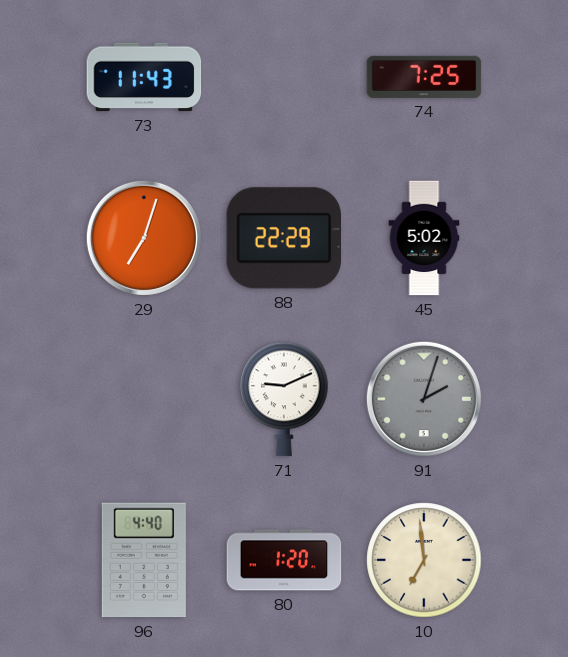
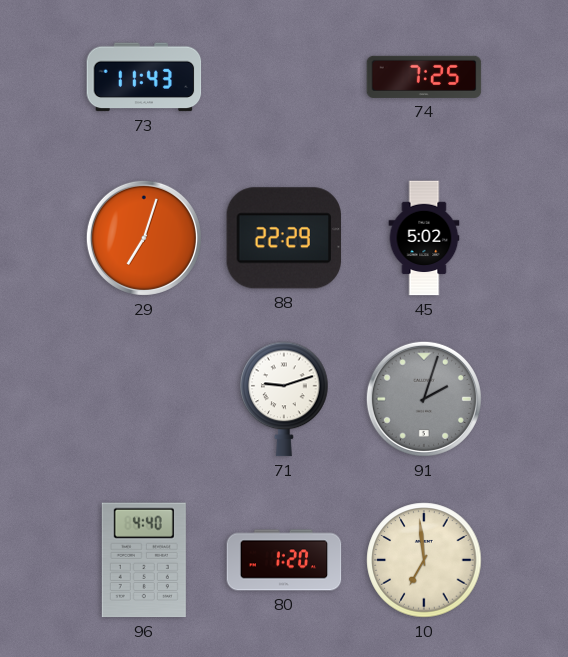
71: 9:11 -> 9:12 (284, 399)
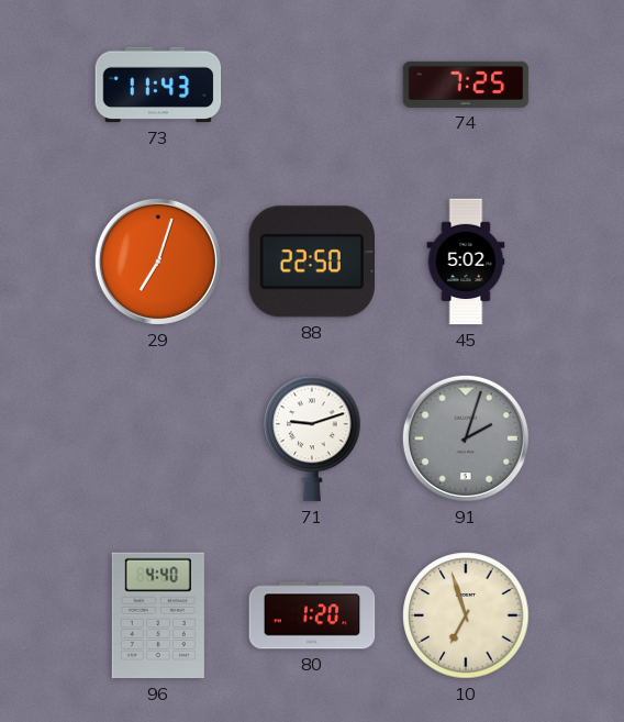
88: 22:29 -> 22:50 (311, 262)
10: 6:59 -> 6:57 (466, 615)
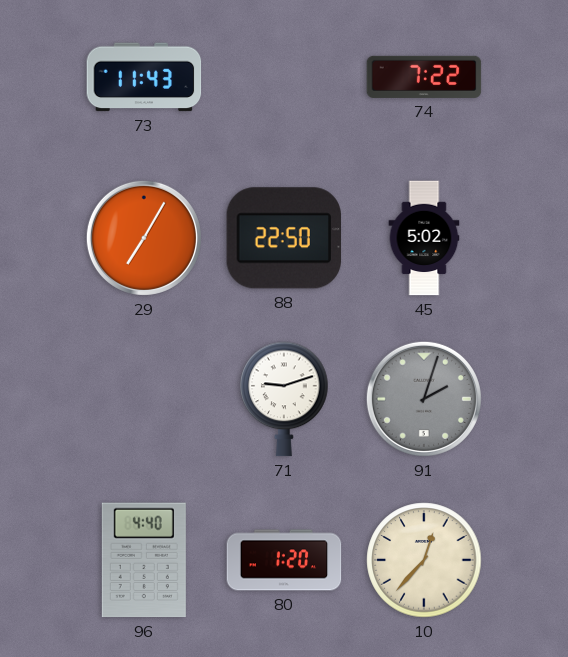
74: 7:25 -> 7:22 (424, 77)
29: 7:03 -> 7:05 (144, 238)
10: 6:57 -> 12:37 (424, 560)
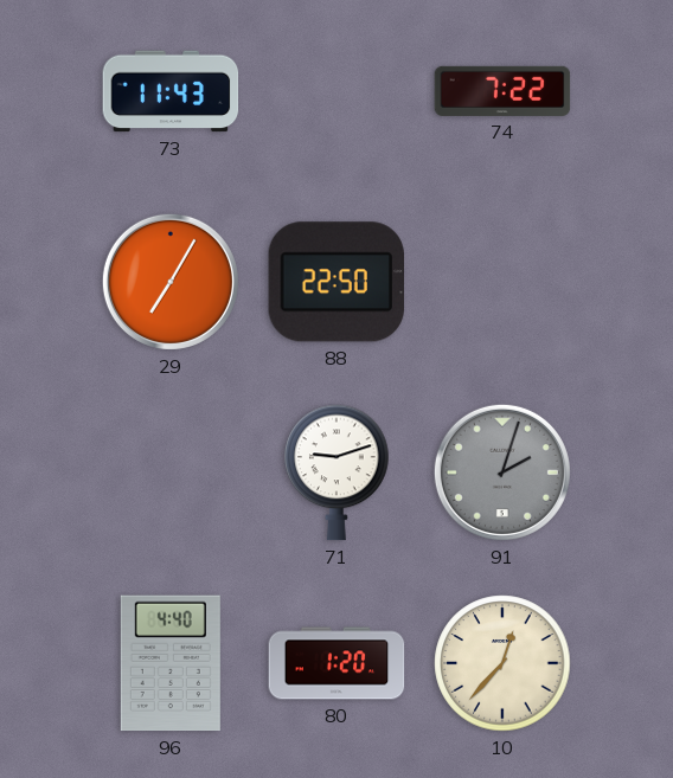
45: 5:02 -> none (424, 238)
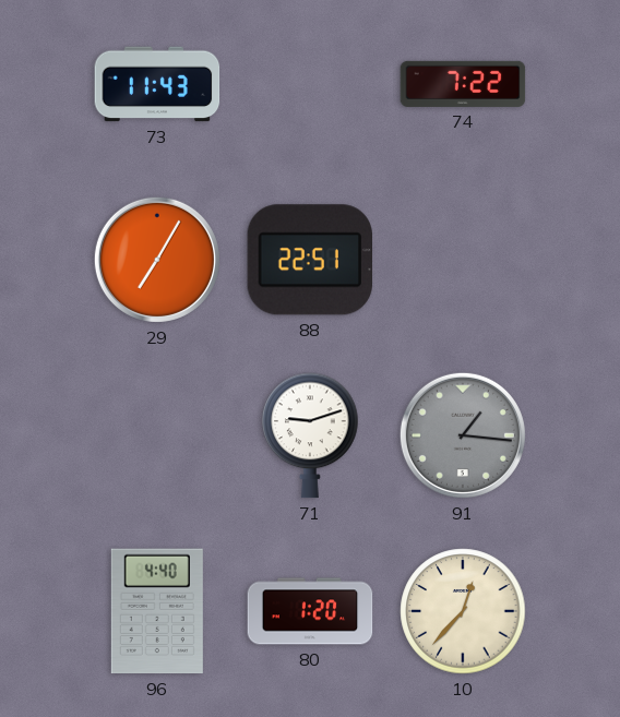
88: 22:50 -> 22:51 (309, 260)
91: 2:03 -> 1:16 (463, 435)
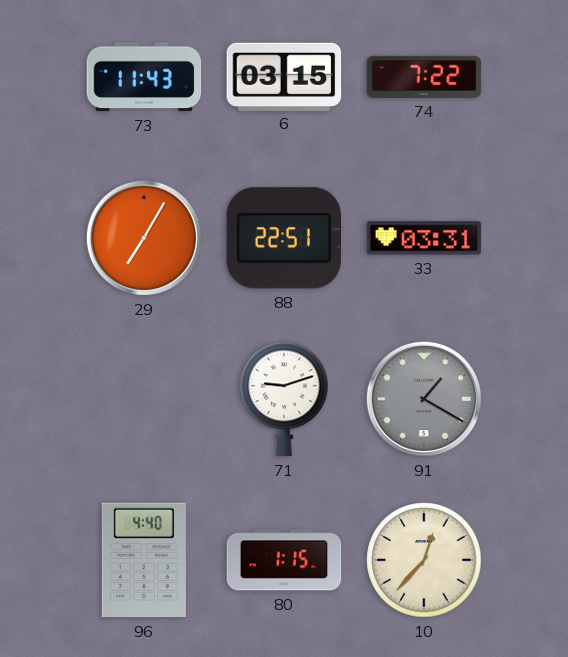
6: none -> 03:15 (284, 76)
33: none -> 03:31 (424, 238)
91: 1:16 -> 1:20 (424, 399)
80: 1:20 -> 1:15 (284, 560)
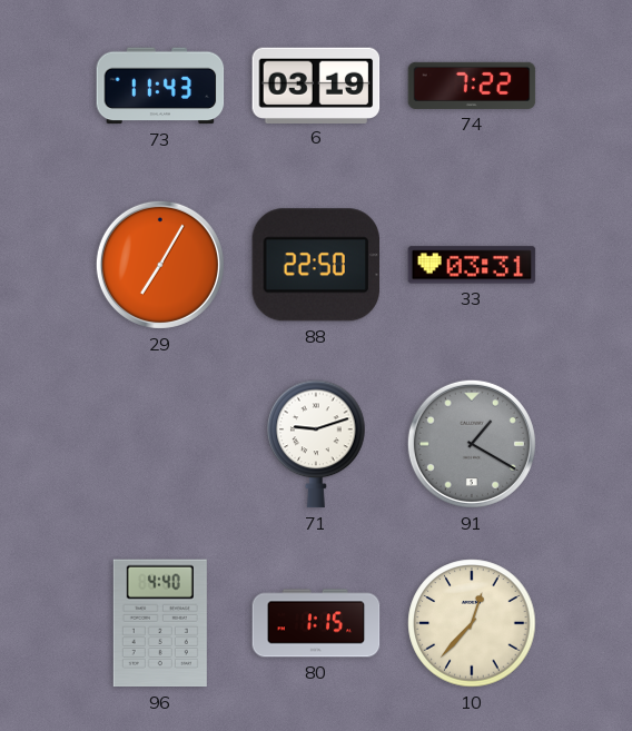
6: 03:15 -> 03:19 (316, 85)
88: 22:51 -> 22:50 (315, 265)
